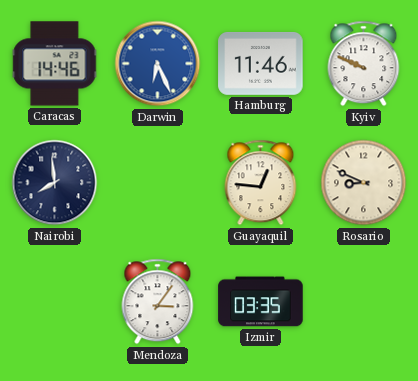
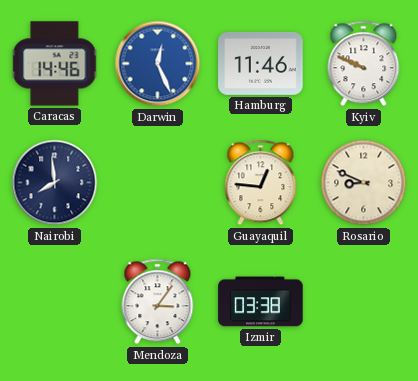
Darwin: 6:26 -> 12:26 (158, 64)
Izmir: 03:35 -> 03:38 (261, 302)
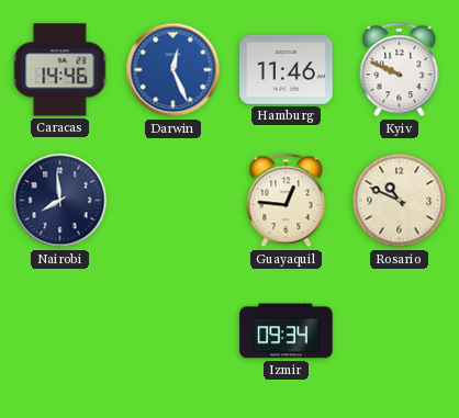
Rosario: 8:49 -> 10:49 (400, 201)
Mendoza: 3:06 -> none (158, 302)
Izmir: 03:38 -> 09:34 (287, 331)
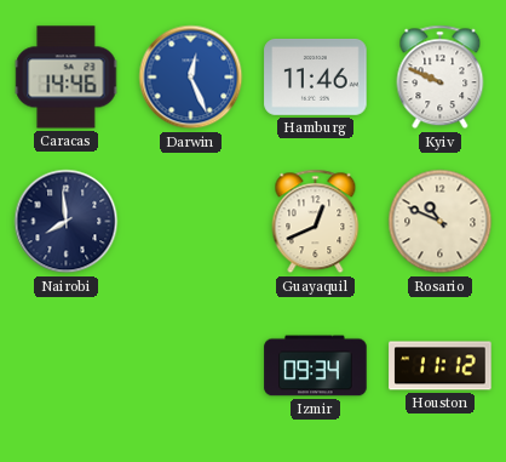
Guayaquil: 12:46 -> 12:41 (316, 222)
Houston: none -> 11:12 (441, 366)
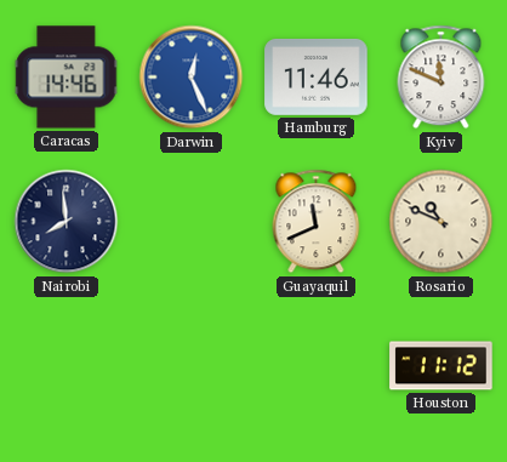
Kyiv: 9:49 -> 11:49 (442, 78)
Guayaquil: 12:41 -> 11:41 (317, 222)
Izmir: 09:34 -> none (316, 366)
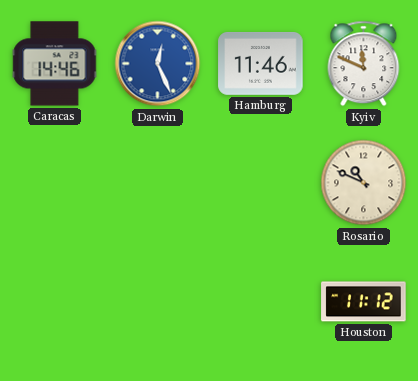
Nairobi: 7:59 -> none (67, 222)
Guayaquil: 11:41 -> none (317, 222)
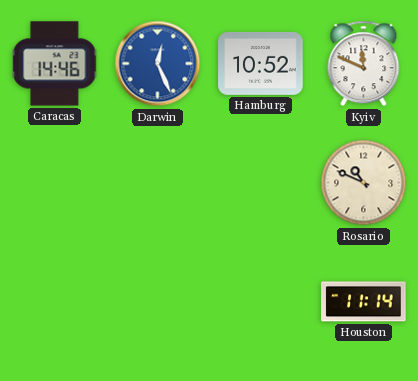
Hamburg: 11:46 -> 10:52 (261, 63)
Houston: 11:12 -> 11:14 (364, 302)
